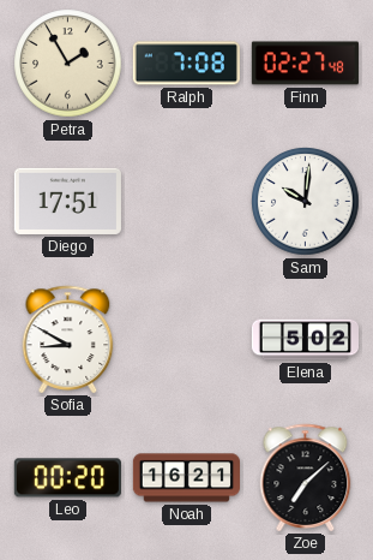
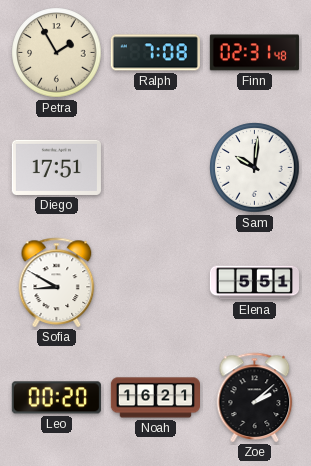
Finn: 02:27 -> 02:31 (254, 53)
Elena: 5:02 -> 5:51 (254, 283)
Zoe: 7:08 -> 2:08 (255, 397)
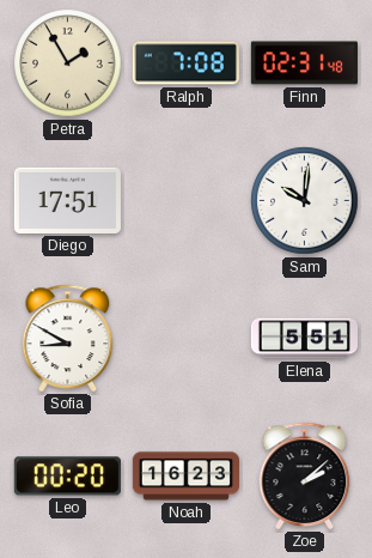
Noah: 16:21 -> 16:23 (185, 477)
